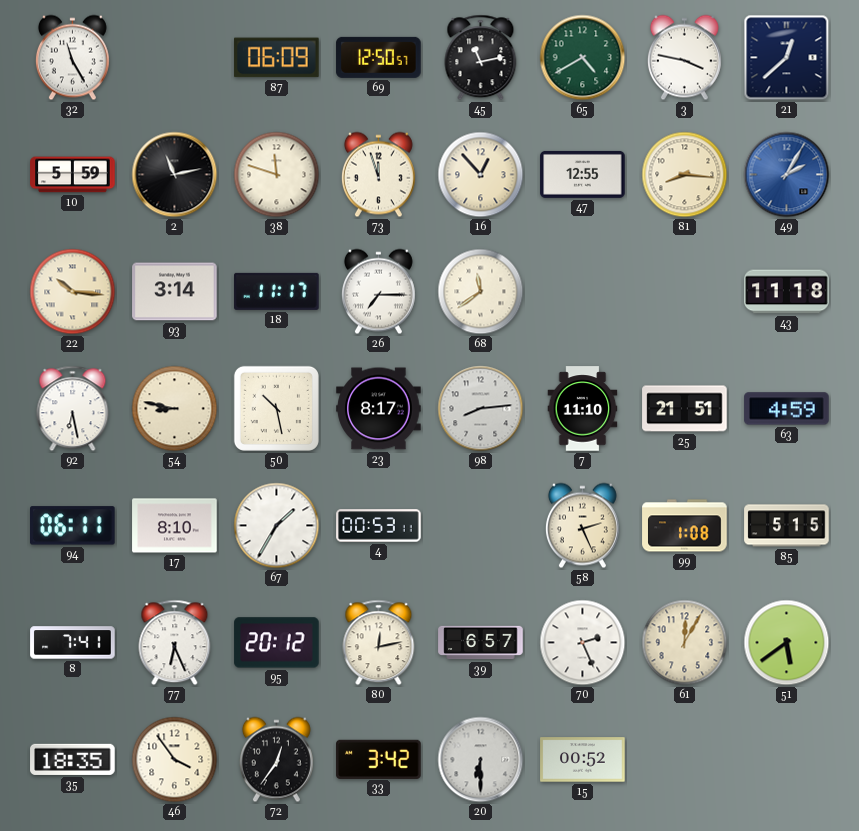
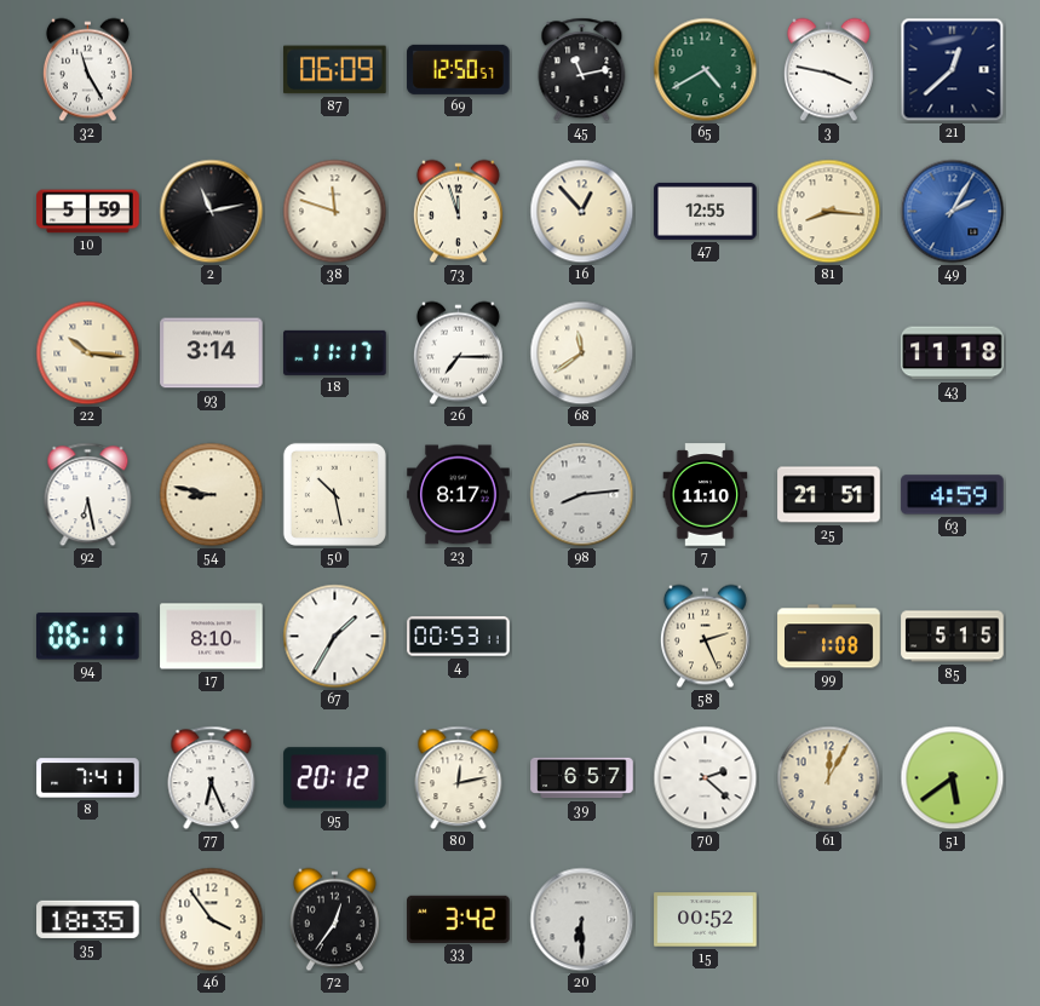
70: 2:26 -> 2:22 (706, 778)
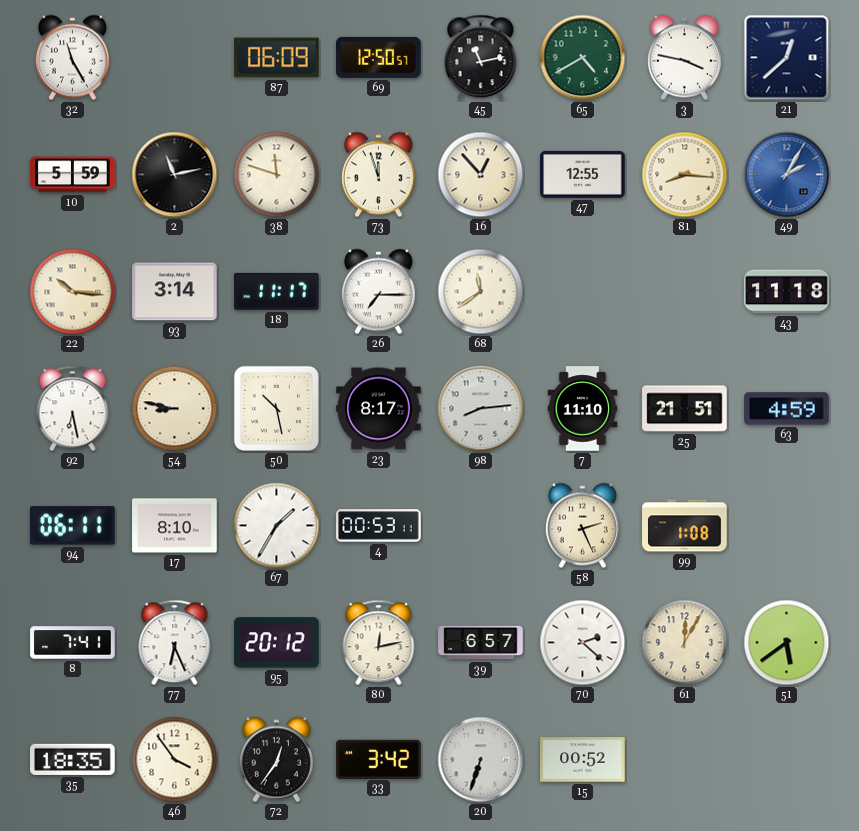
85: 5:15 -> none (953, 637)
20: 6:30 -> 6:33 (481, 760)
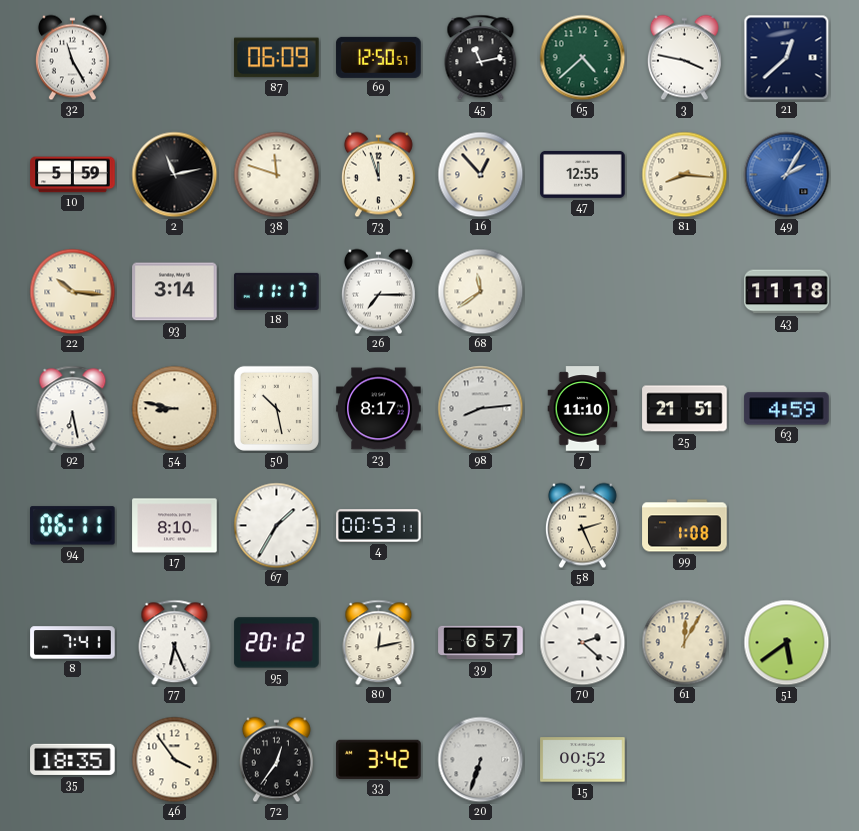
65: 4:40 -> 4:38 (583, 58)
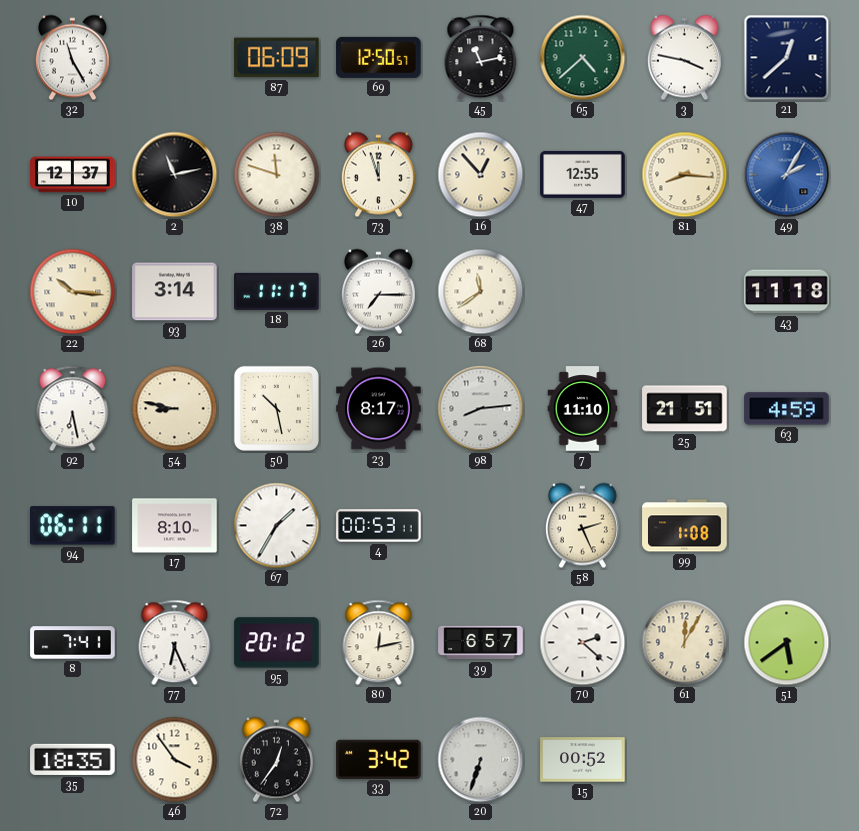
10: 5:59 -> 12:37 (73, 175)
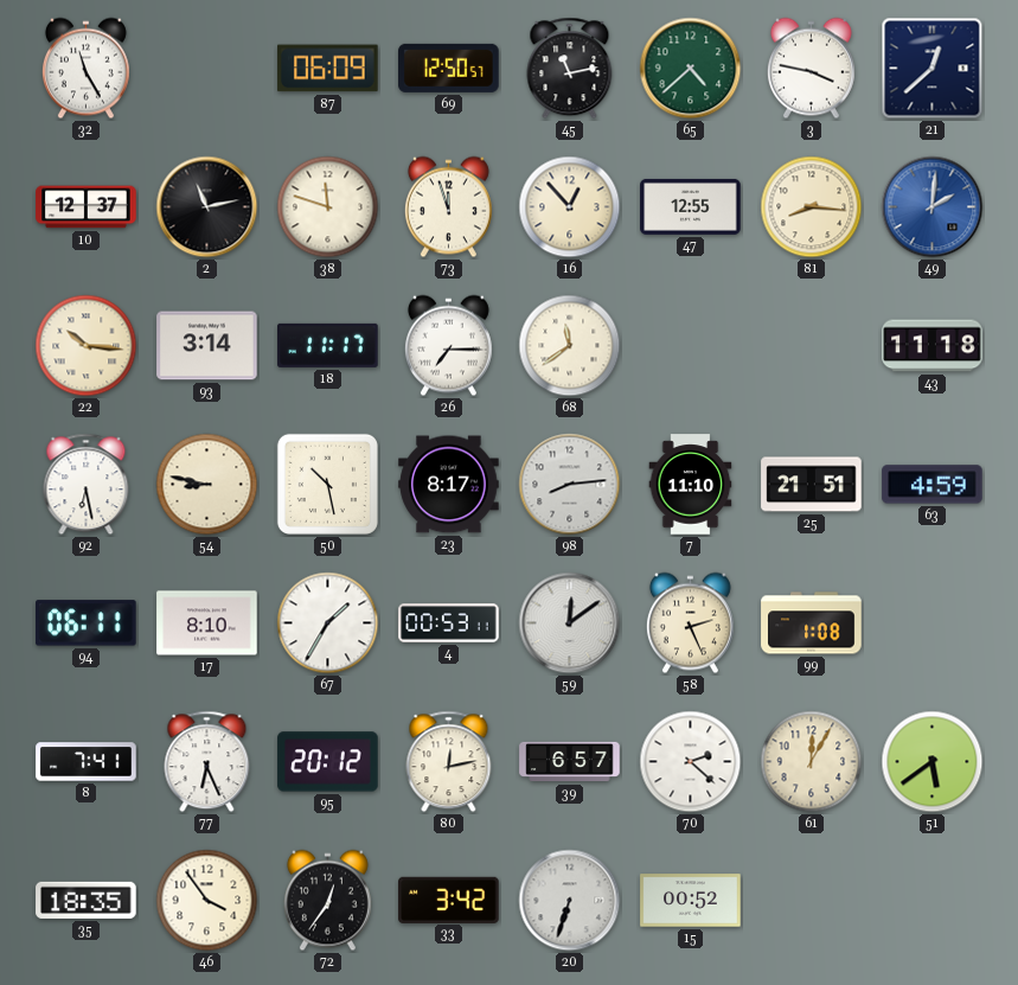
49: 2:05 -> 2:01 (933, 207)
59: none -> 12:09 (570, 623)
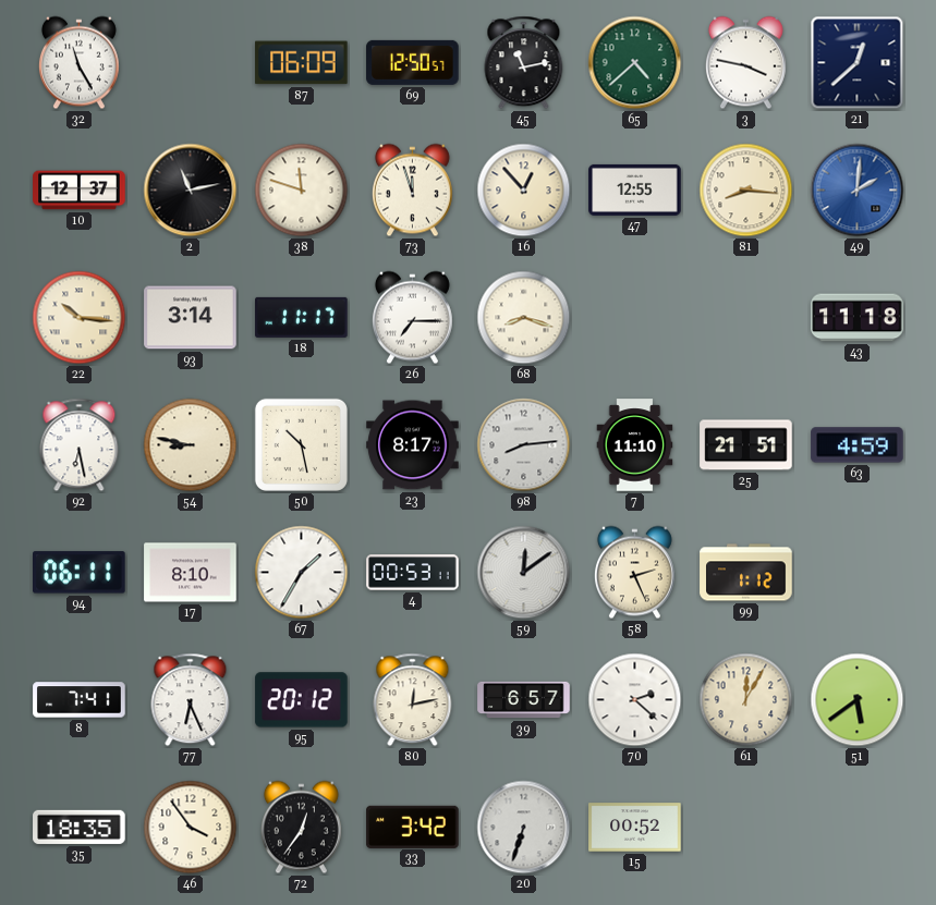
68: 11:39 -> 8:18 (524, 318)
99: 1:08 -> 1:12 (746, 573)
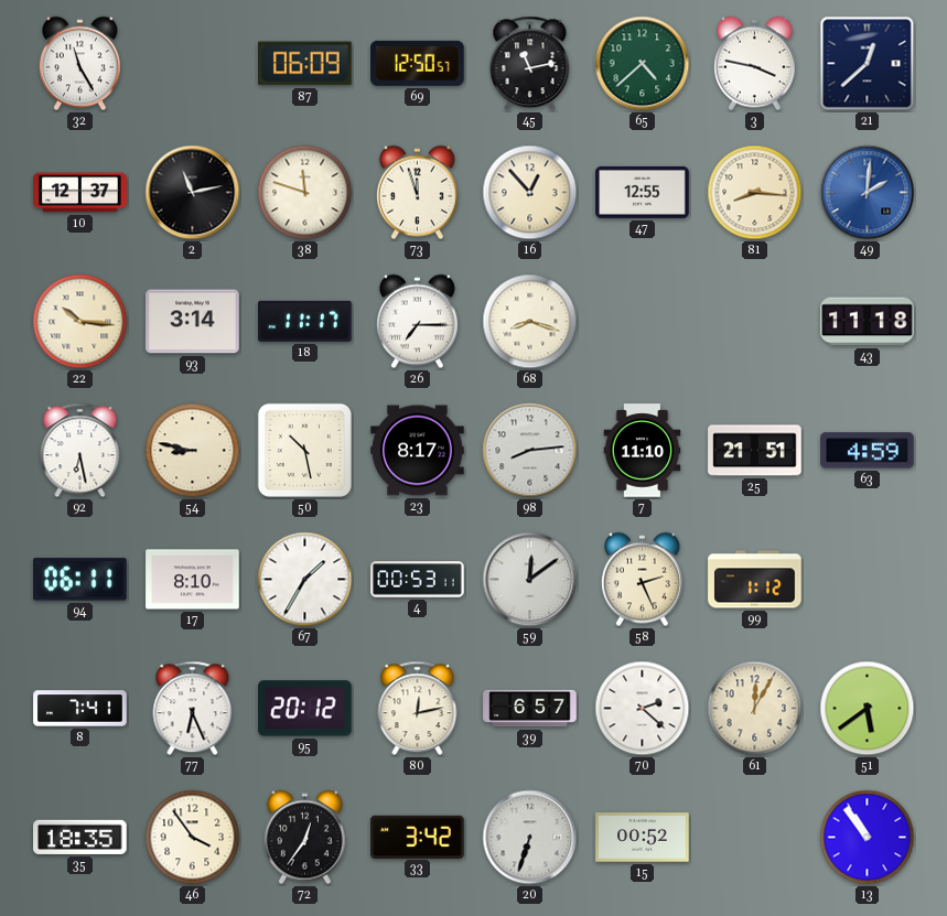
13: none -> 10:54 (868, 838)
